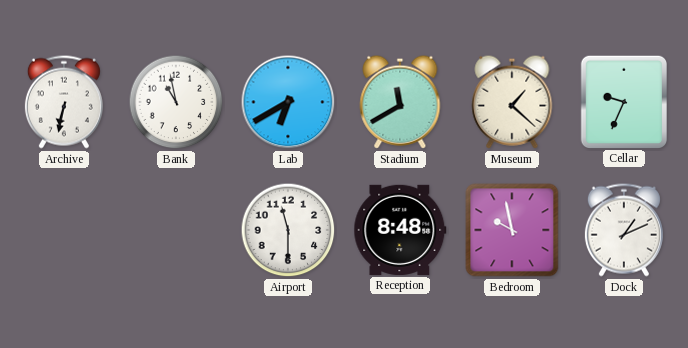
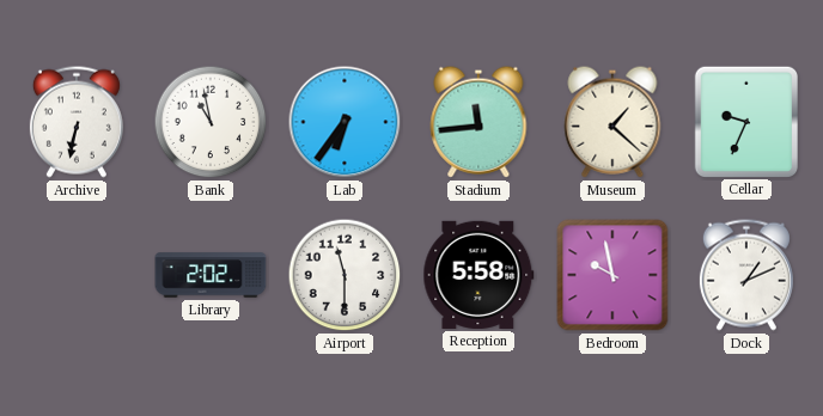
Lab: 6:40 -> 6:36 (345, 122)
Stadium: 11:40 -> 11:44 (478, 122)
Library: none -> 2:02 (211, 275)
Reception: 8:48 -> 5:58 (478, 275)
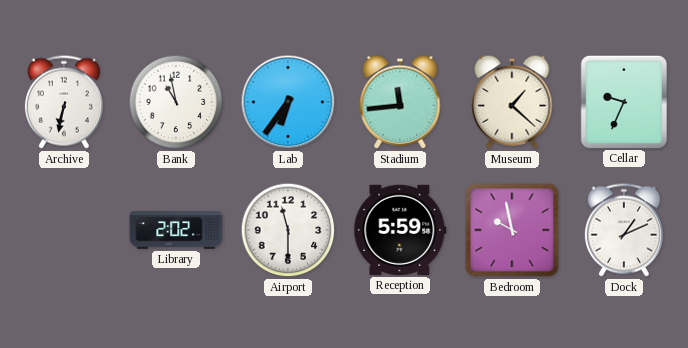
Reception: 5:58 -> 5:59 (400, 230)
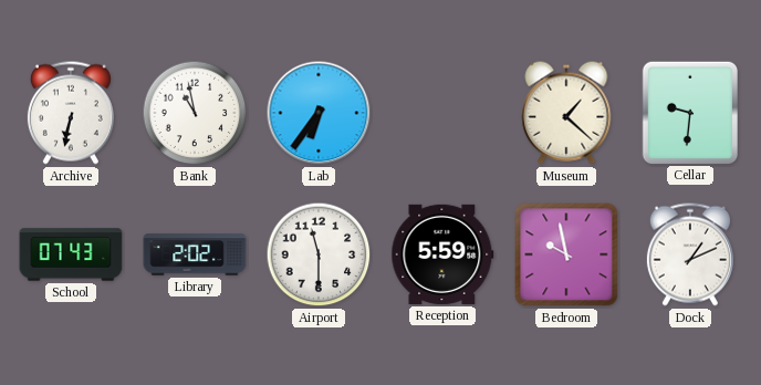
Stadium: 11:44 -> none (400, 102)
Cellar: 9:34 -> 9:31 (689, 112)
School: none -> 07:43 (71, 254)
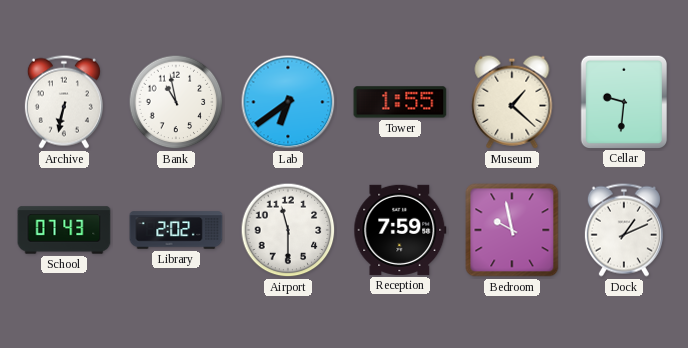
Lab: 6:36 -> 6:39 (288, 102)
Tower: none -> 1:55 (400, 102)
Reception: 5:59 -> 7:59 (400, 230)
